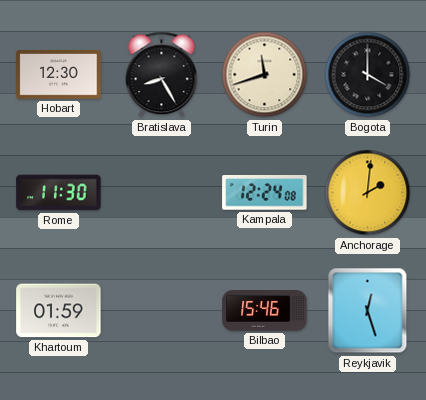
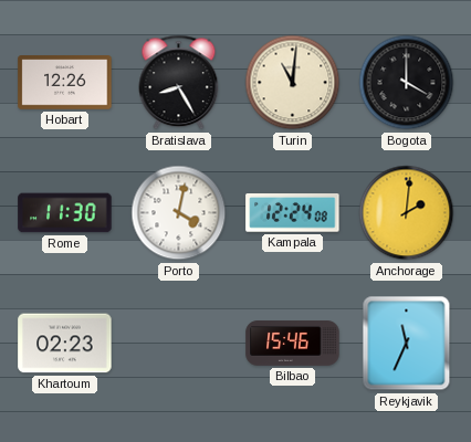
Hobart: 12:30 -> 12:26 (65, 83)
Turin: 11:42 -> 11:01 (293, 83)
Porto: none -> 4:02 (179, 213)
Khartoum: 01:59 -> 02:23 (65, 344)
Reykjavik: 12:27 -> 11:34 (407, 344)
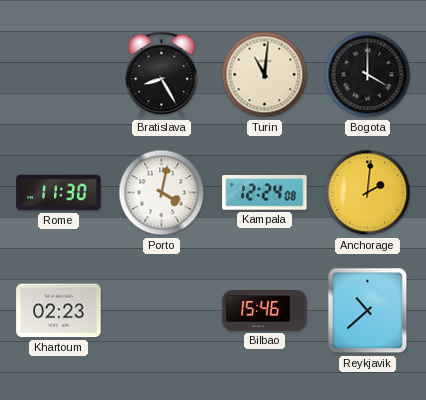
Hobart: 12:26 -> none (65, 83)
Reykjavik: 11:34 -> 10:38 (368, 311)
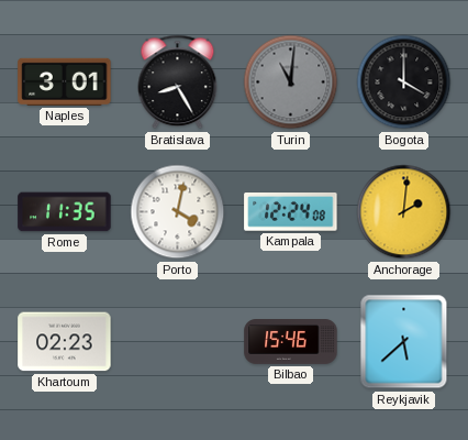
Naples: none -> 3:01 (65, 81)
Turin dial: cream -> grey (291, 82)
Rome: 11:30 -> 11:35 (65, 212)
Reykjavik: 10:38 -> 5:38 (404, 342)
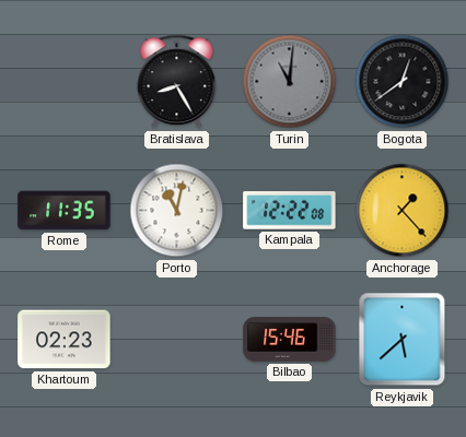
Naples: 3:01 -> none (65, 81)
Bogota: 4:00 -> 12:39 (403, 82)
Porto: 4:02 -> 11:02 (177, 211)
Kampala: 12:24 -> 12:22 (290, 211)
Anchorage: 2:01 -> 1:23 (403, 211)
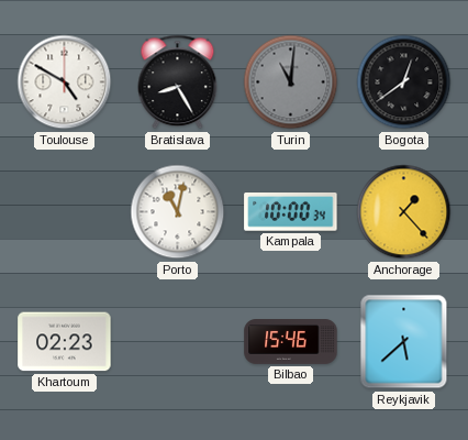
Toulouse: none -> 4:50 (65, 82)
Rome: 11:35 -> none (65, 211)
Kampala: 12:22 -> 10:00 (291, 212)
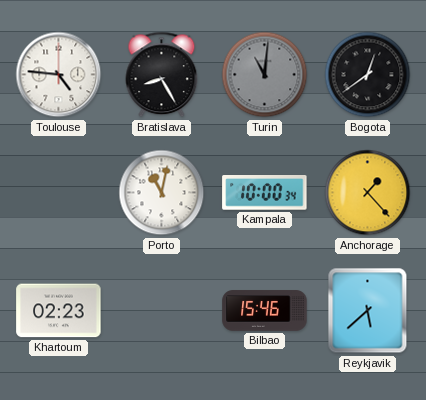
Toulouse: 4:50 -> 4:46 (59, 75)
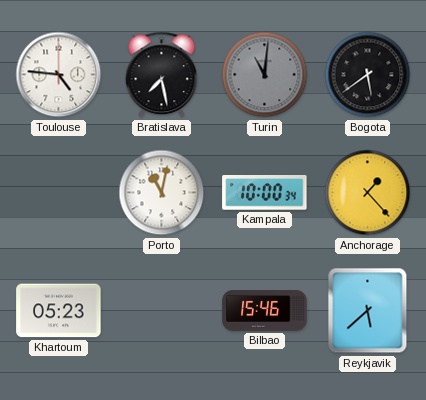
Bratislava: 8:25 -> 7:28 (162, 75)
Bogota: 12:39 -> 5:39 (368, 75)
Khartoum: 02:23 -> 05:23 (59, 311)
